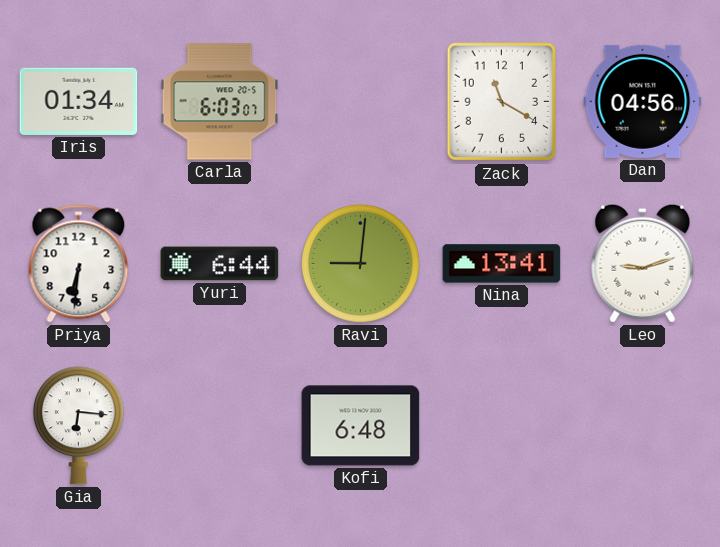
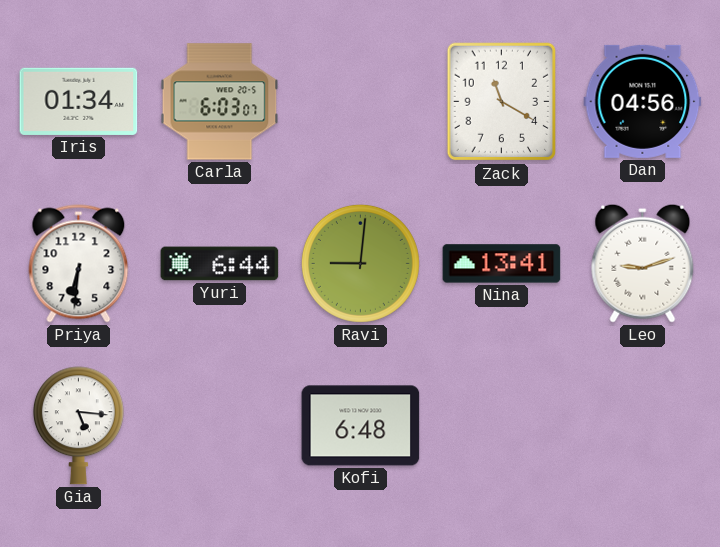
Gia: 6:16 -> 5:16 (78, 426)
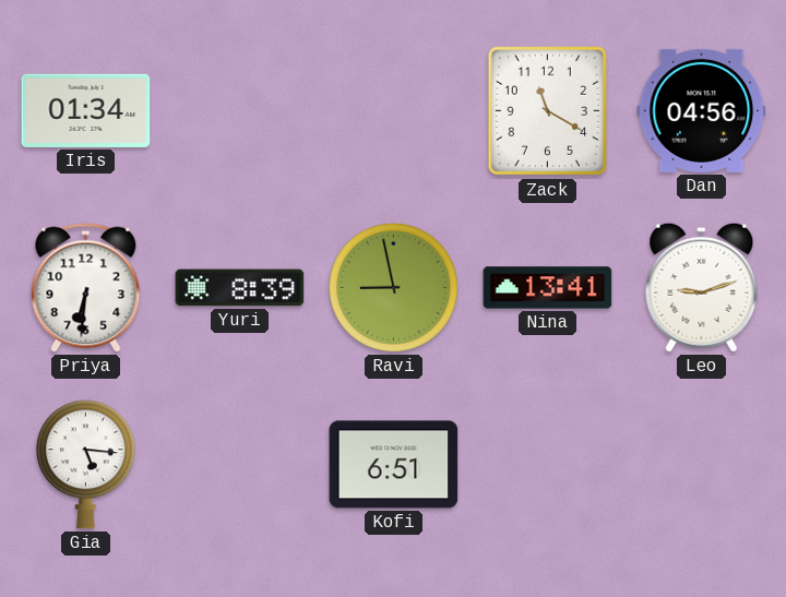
Carla: 6:03 -> none (220, 102)
Yuri: 6:44 -> 8:39 (240, 288)
Ravi: 9:01 -> 8:58 (393, 287)
Kofi: 6:48 -> 6:51 (394, 465)
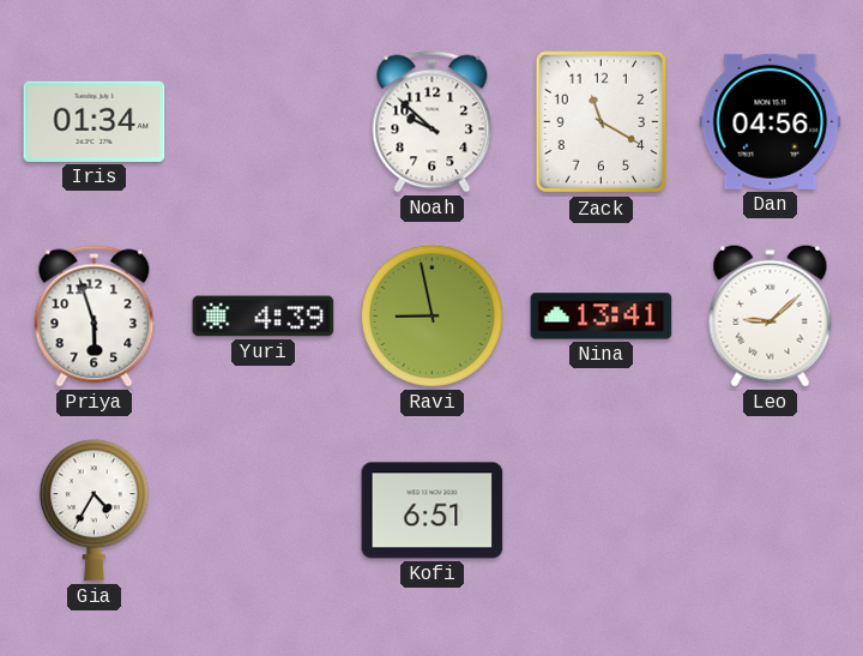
Noah: none -> 9:52 (433, 122)
Priya: 6:31 -> 5:57 (95, 317)
Yuri: 8:39 -> 4:39 (264, 317)
Leo: 9:12 -> 9:08 (771, 315)
Gia: 5:16 -> 4:35 (93, 511)
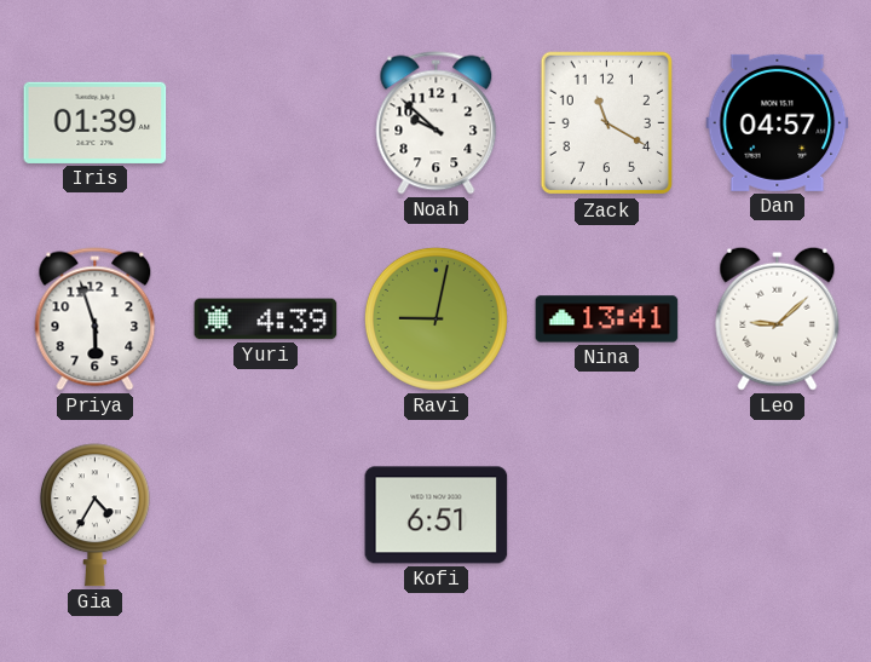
Iris: 01:34 -> 01:39 (96, 122)
Dan: 04:56 -> 04:57 (778, 122)
Ravi: 8:58 -> 9:02 (435, 318)
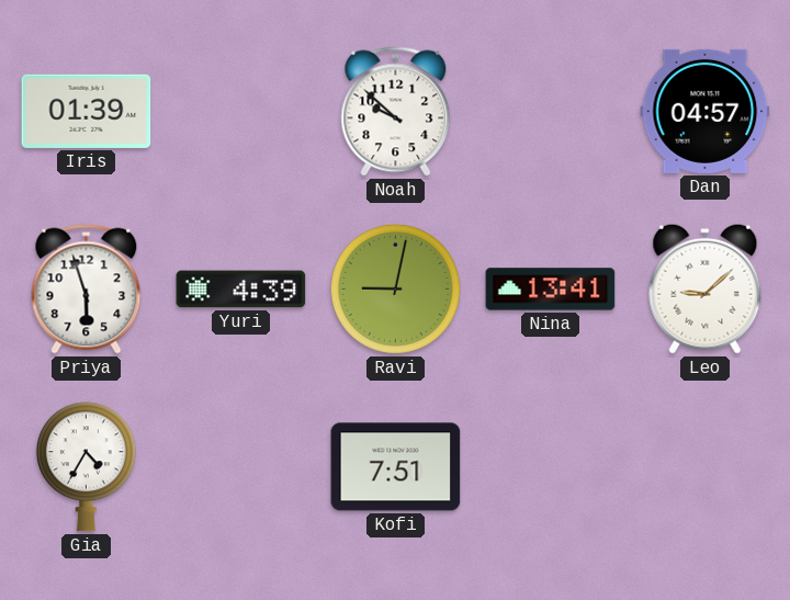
Zack: 11:20 -> none (606, 123)
Kofi: 6:51 -> 7:51 (396, 467)
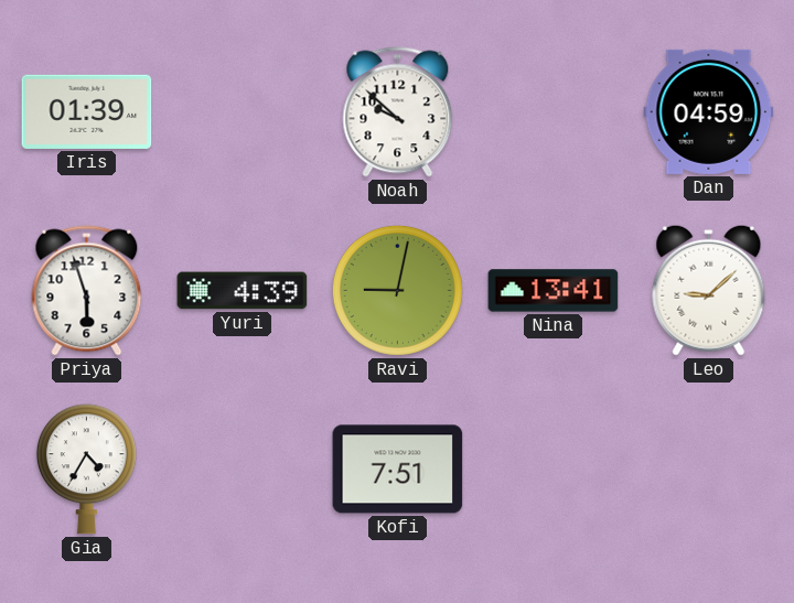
Dan: 04:57 -> 04:59 (709, 111)
